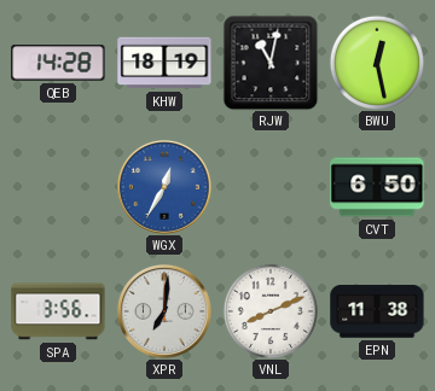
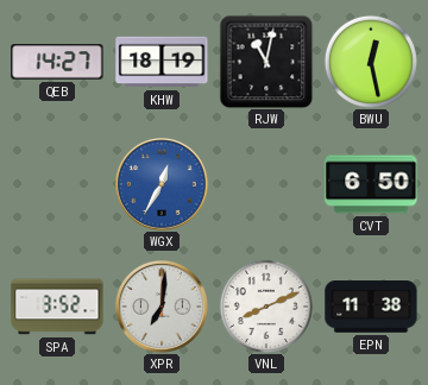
QEB: 14:28 -> 14:27 (57, 62)
SPA: 3:56 -> 3:52 (57, 307)
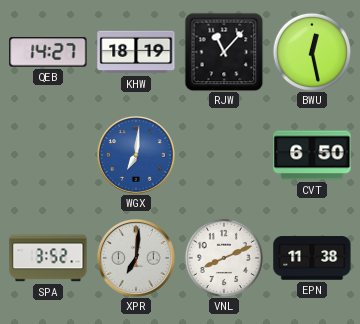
RJW: 11:02 -> 11:07 (224, 52)
WGX: 12:35 -> 7:01 (136, 156)
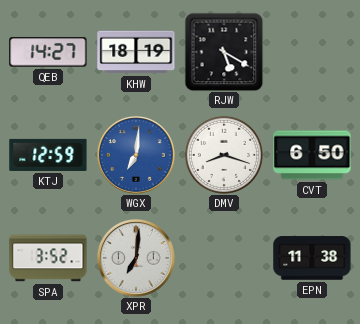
RJW: 11:07 -> 5:20 (224, 52)
BWU: 12:28 -> none (312, 52)
KTJ: none -> 12:59 (48, 155)
DMV: none -> 8:18 (224, 155)
VNL: 8:11 -> none (224, 258)
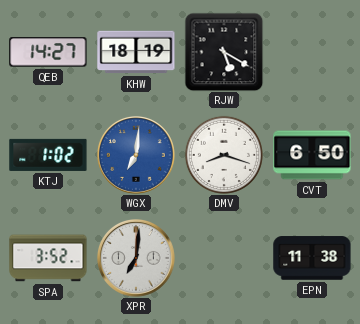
KTJ: 12:59 -> 1:02 (48, 155)
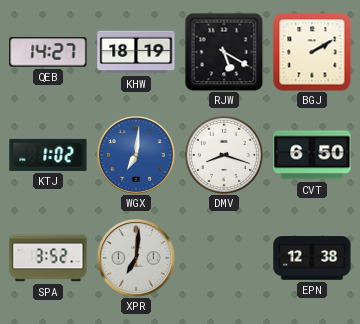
BGJ: none -> 2:10 (312, 52)
EPN: 11:38 -> 12:38 (312, 258)
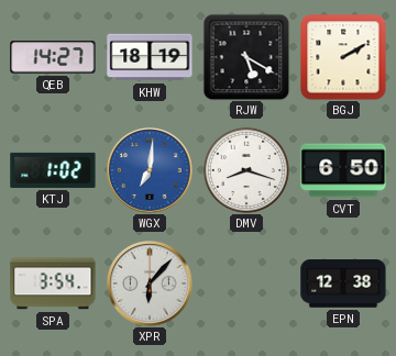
SPA: 3:52 -> 3:54 (53, 283)
XPR: 7:01 -> 6:07 (150, 285)
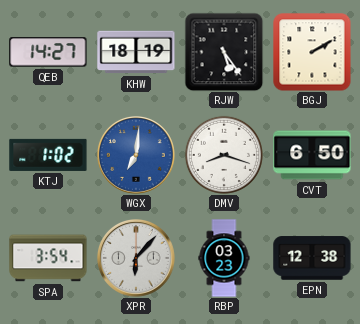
RJW: 5:20 -> 5:24 (224, 52)
RBP: none -> 03:23 (224, 258)
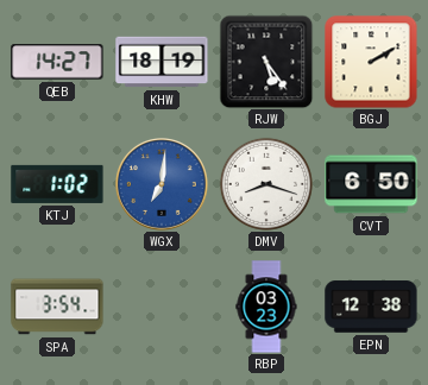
XPR: 6:07 -> none (136, 259)
